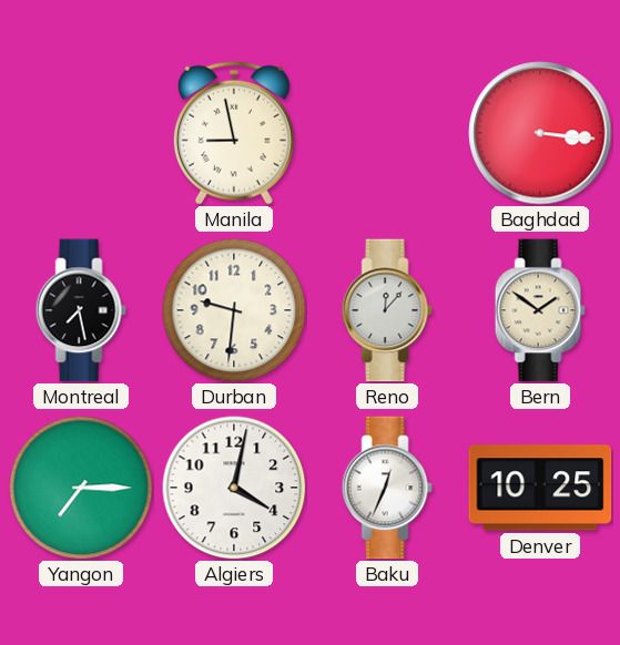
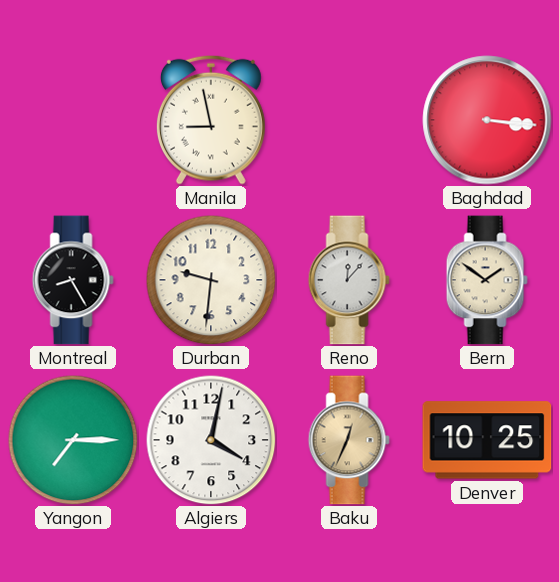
Montreal: 7:28 -> 8:25 (73, 280)
Baku dial: white -> champagne (349, 440)
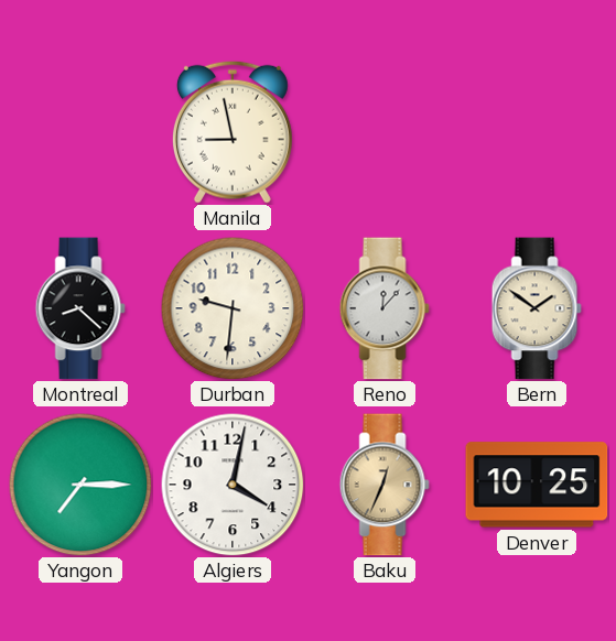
Baghdad: 3:16 -> none (487, 120)
Montreal: 8:25 -> 8:22 (80, 308)
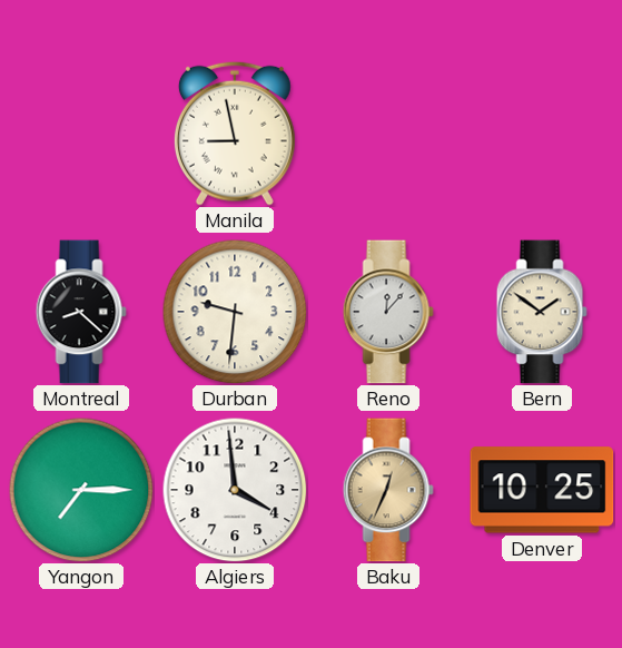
Algiers: 4:02 -> 3:59 (235, 490)
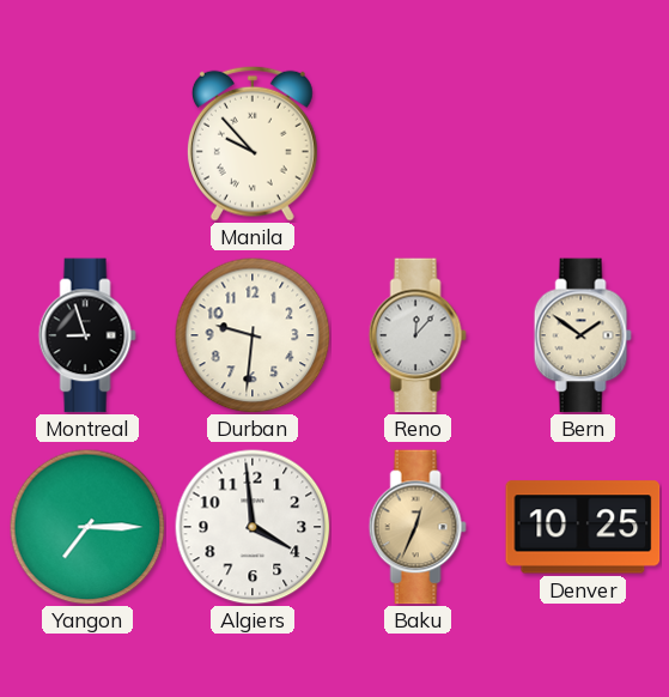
Manila: 8:58 -> 9:53 (253, 144)
Montreal: 8:22 -> 8:57 (87, 335)
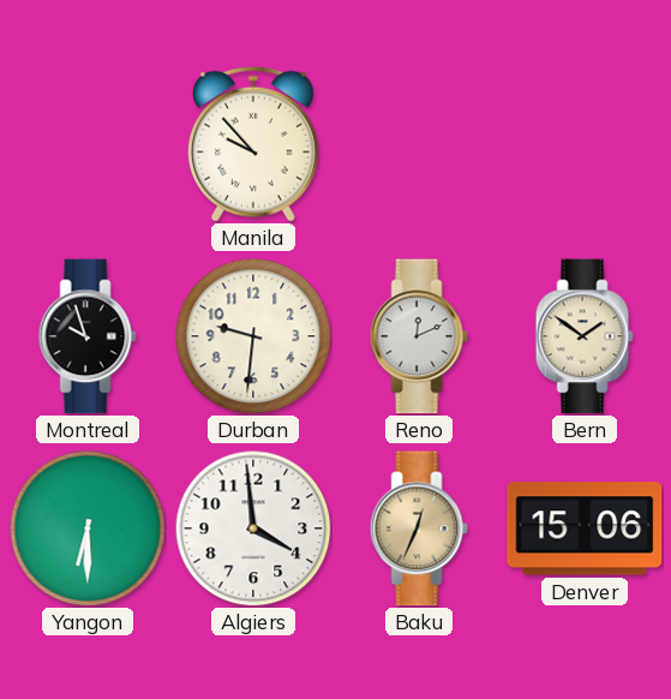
Montreal: 8:57 -> 9:57 (88, 336)
Reno: 12:07 -> 12:11 (419, 336)
Yangon: 7:15 -> 6:30 (88, 528)
Denver: 10:25 -> 15:06 (585, 528)
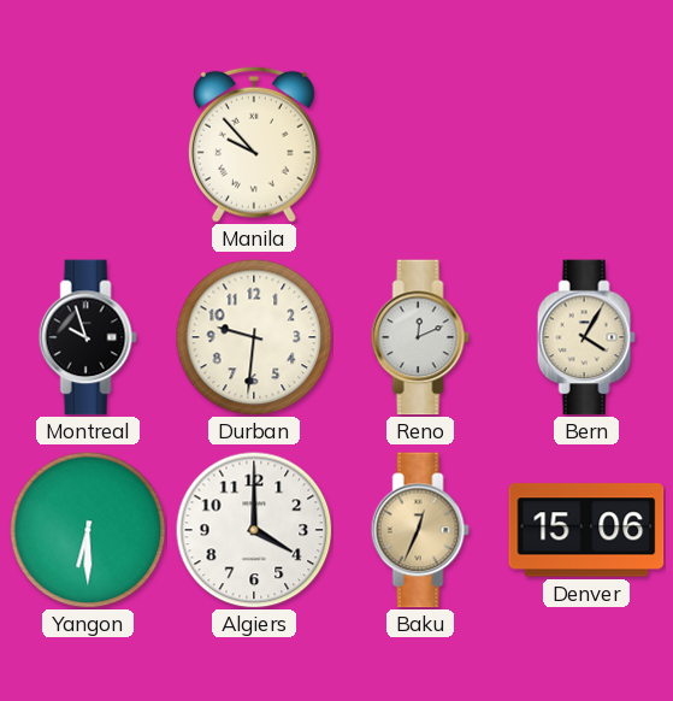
Bern: 1:51 -> 4:05 (586, 337)
Algiers: 3:59 -> 4:00 (254, 530)
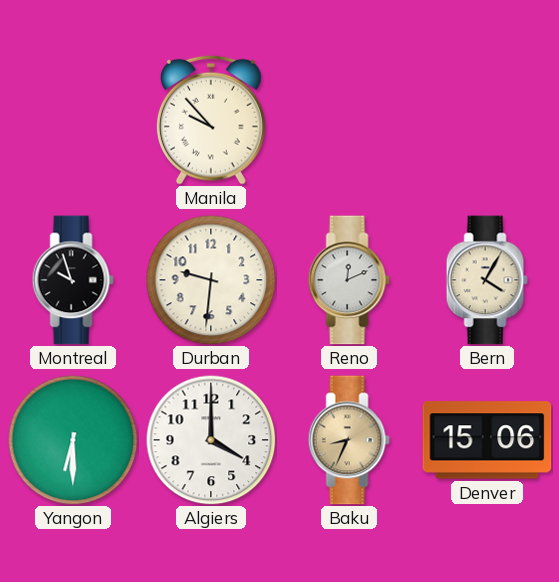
Baku: 12:34 -> 8:34 (349, 440)
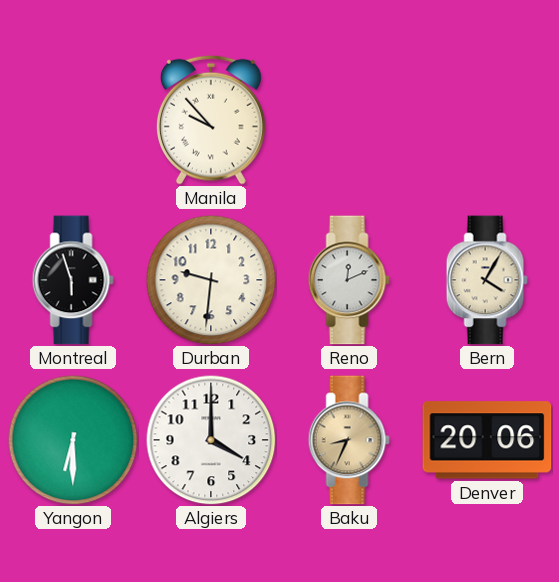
Montreal: 9:57 -> 5:57 (73, 280)
Denver: 15:06 -> 20:06 (487, 440)
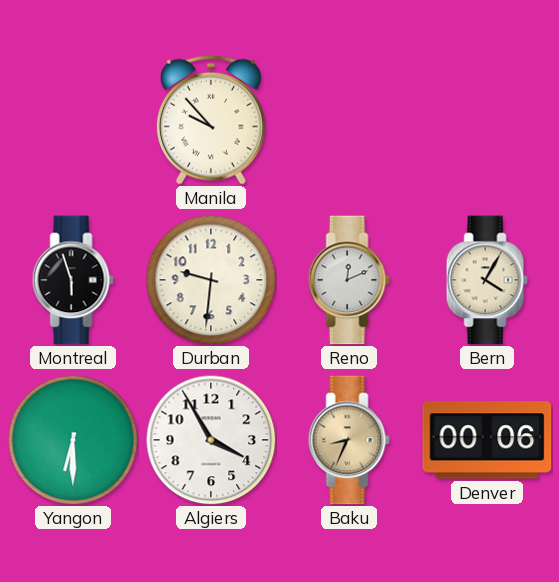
Algiers: 4:00 -> 3:55 (211, 440)
Denver: 20:06 -> 00:06 (487, 440)
